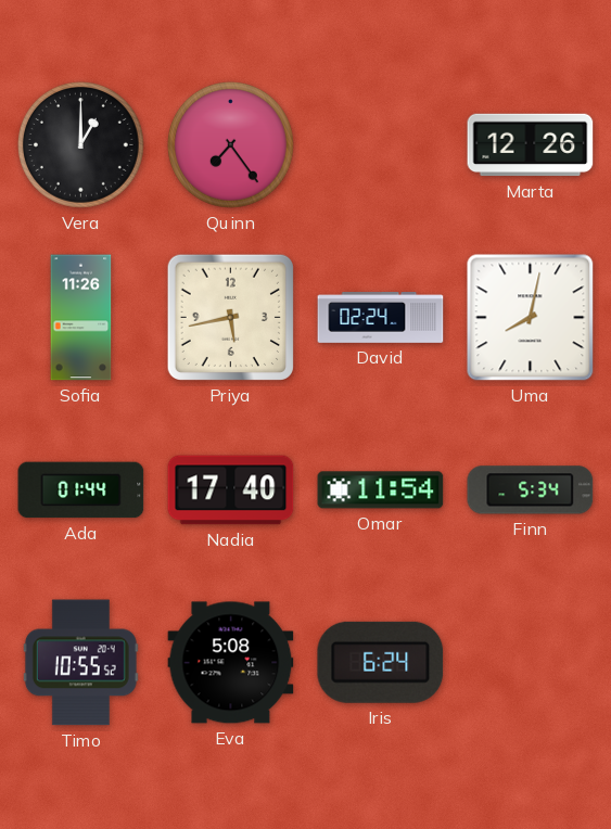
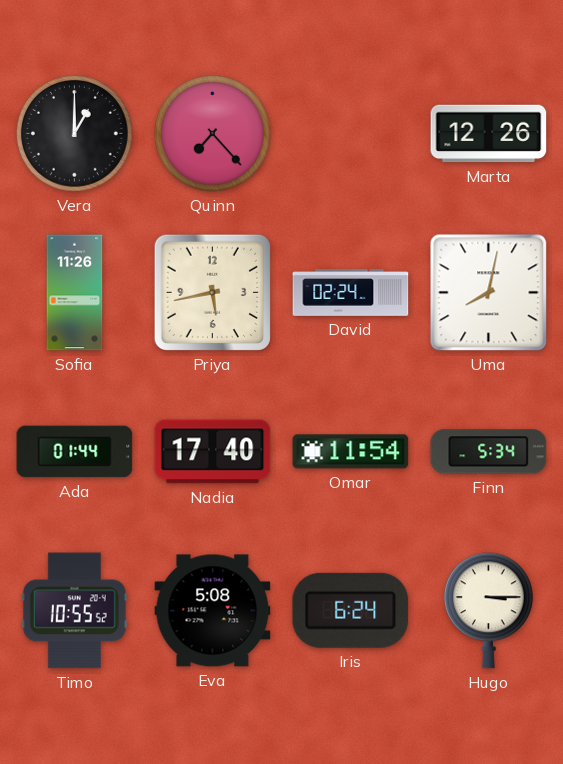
Quinn: 7:24 -> 7:23 (212, 133)
Hugo: none -> 3:15 (488, 611)
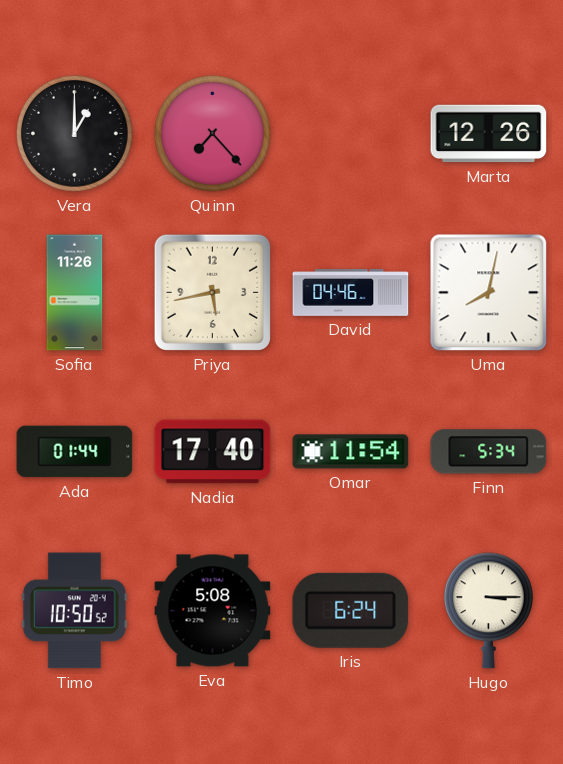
David: 02:24 -> 04:46 (351, 293)
Timo: 10:55 -> 10:50 (74, 611)
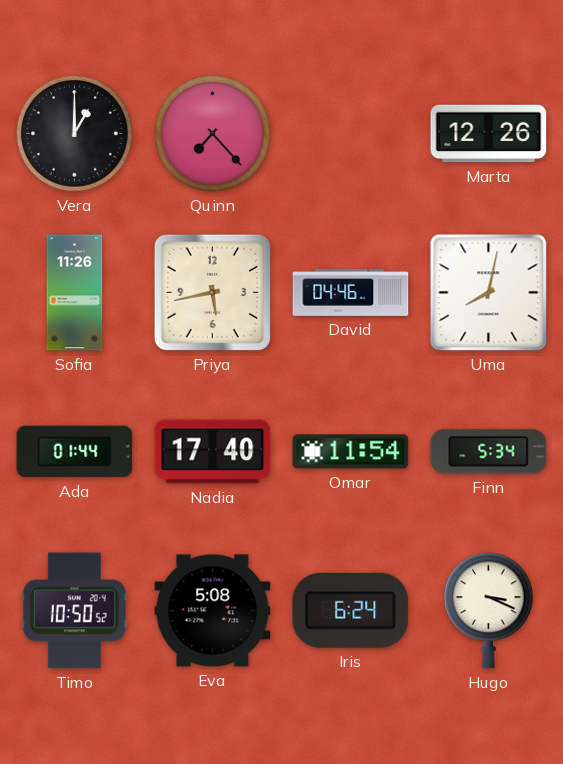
Hugo: 3:15 -> 3:19 (488, 611)
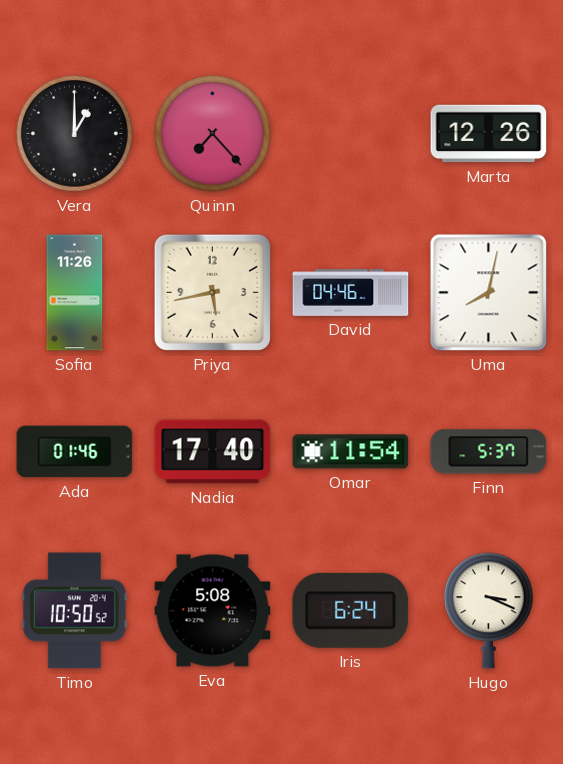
Ada: 01:44 -> 01:46 (75, 452)
Finn: 5:34 -> 5:37 (489, 452)
